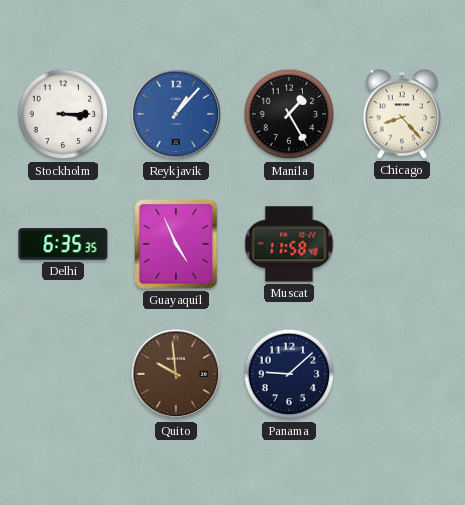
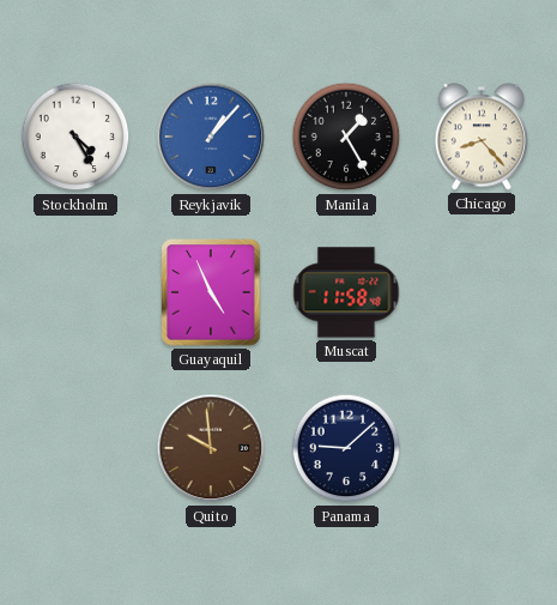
Stockholm: 3:15 -> 4:25 (75, 137)
Delhi: 6:35 -> none (63, 244)
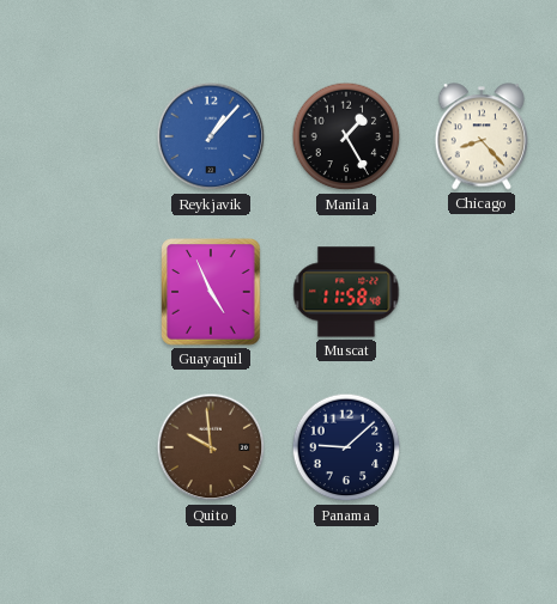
Stockholm: 4:25 -> none (75, 137)
